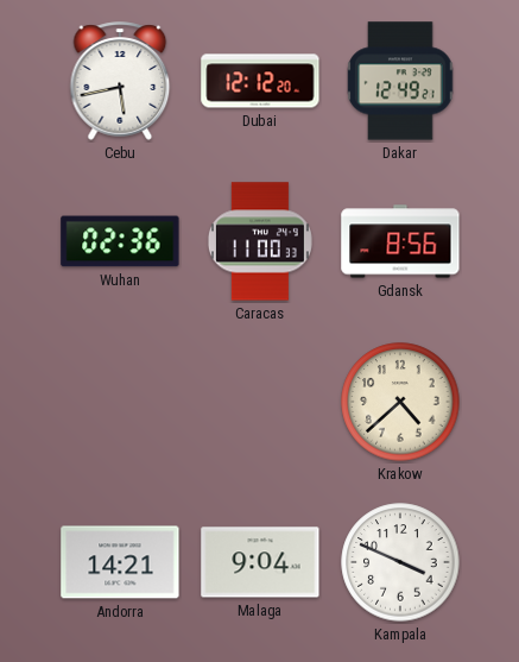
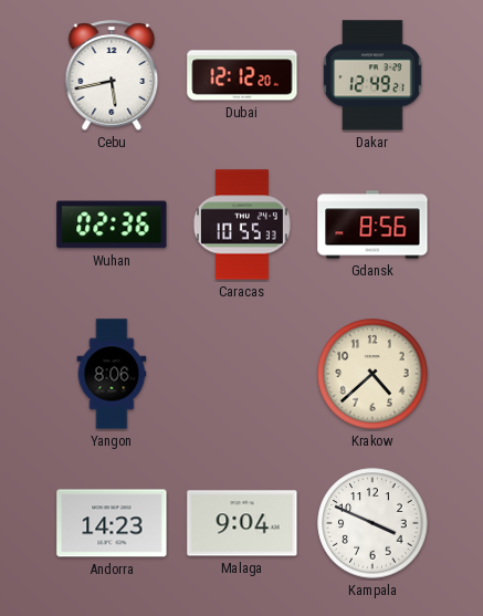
Caracas: 11:00 -> 10:55 (242, 225)
Yangon: none -> 8:06 (112, 374)
Andorra: 14:21 -> 14:23 (112, 523)
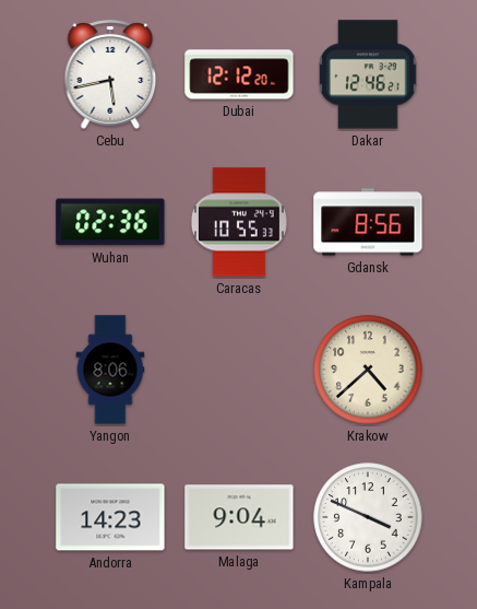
Dakar: 12:49 -> 12:46 (368, 74)
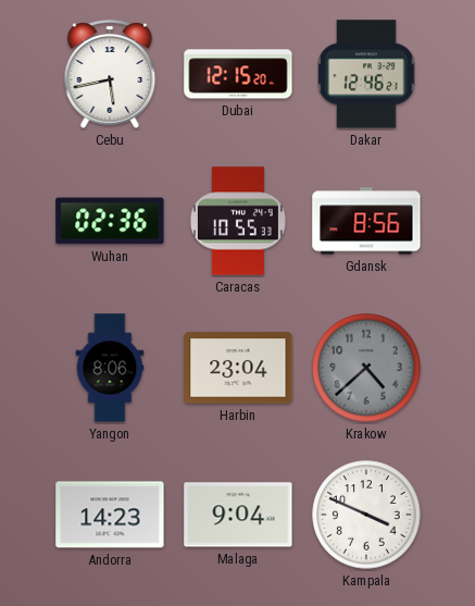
Dubai: 12:12 -> 12:15 (238, 74)
Harbin: none -> 23:04 (238, 368)
Krakow dial: cream -> grey (366, 368)
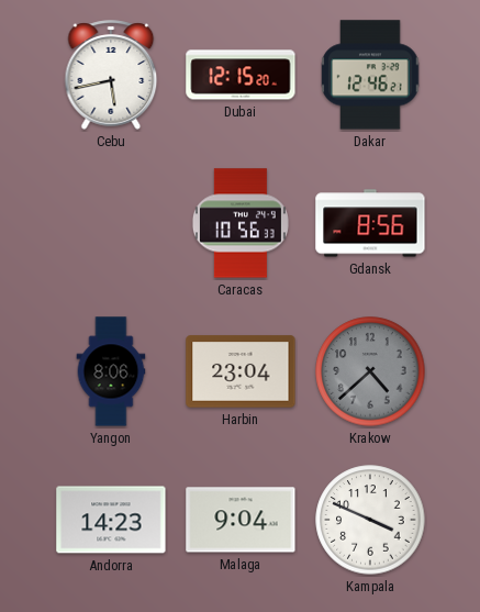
Wuhan: 02:36 -> none (110, 221)
Caracas: 10:55 -> 10:56 (241, 223)
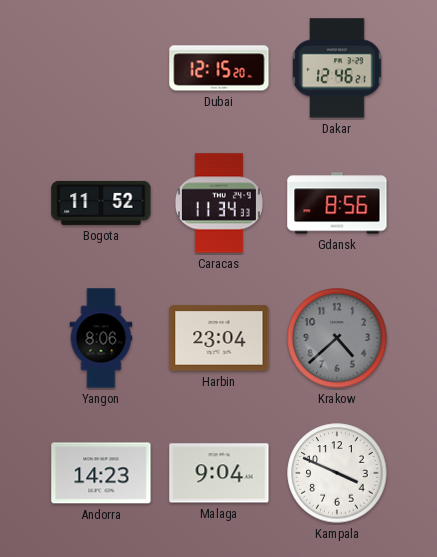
Cebu: 5:43 -> none (111, 75)
Bogota: none -> 11:52 (101, 203)
Caracas: 10:56 -> 11:34 (219, 203)
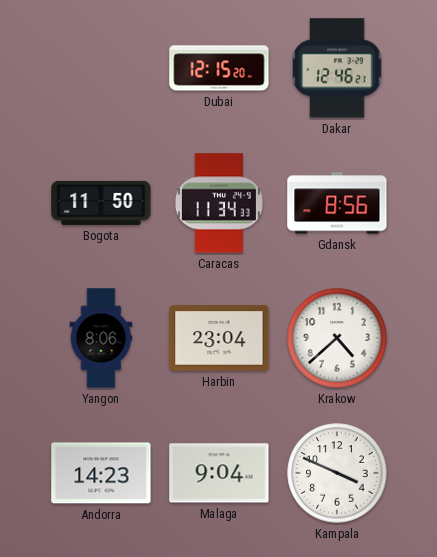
Bogota: 11:52 -> 11:50 (101, 203)
Krakow dial: grey -> white (337, 338)
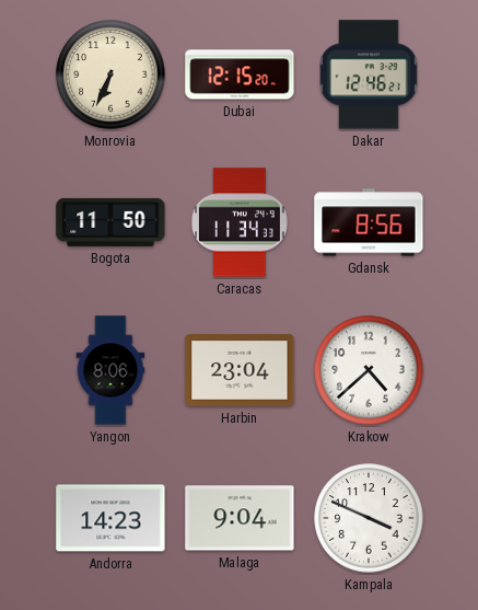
Monrovia: none -> 6:34 (110, 74)
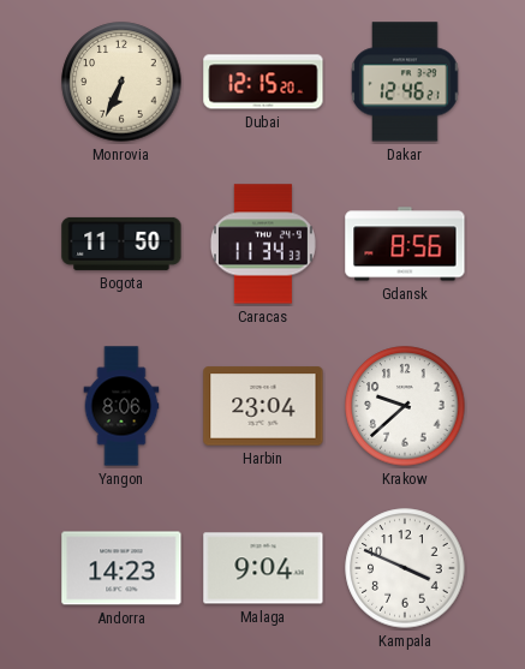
Krakow: 4:38 -> 9:38 (405, 406)
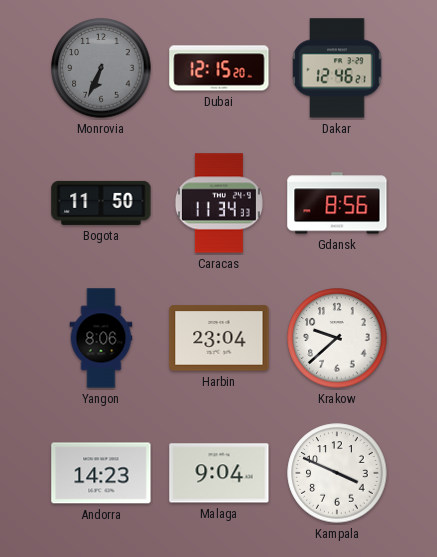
Monrovia dial: cream -> grey (101, 68)
